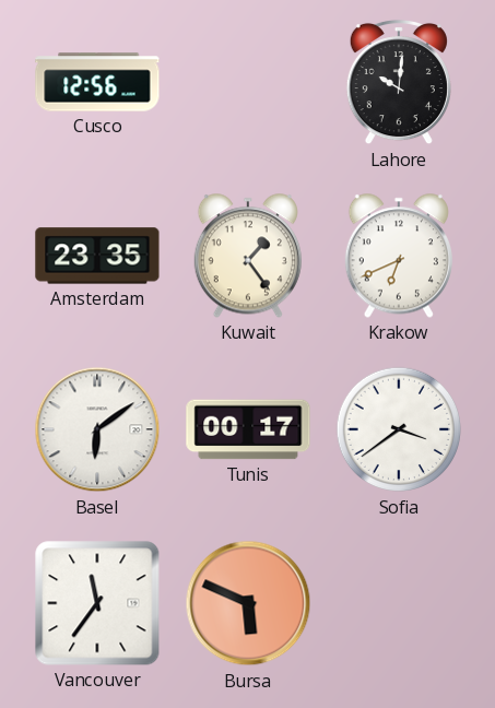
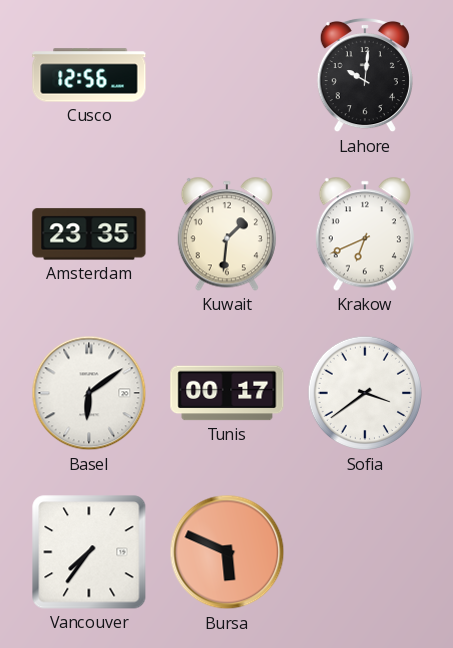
Kuwait: 1:24 -> 1:31 (227, 234)
Vancouver: 11:36 -> 7:36 (89, 552)
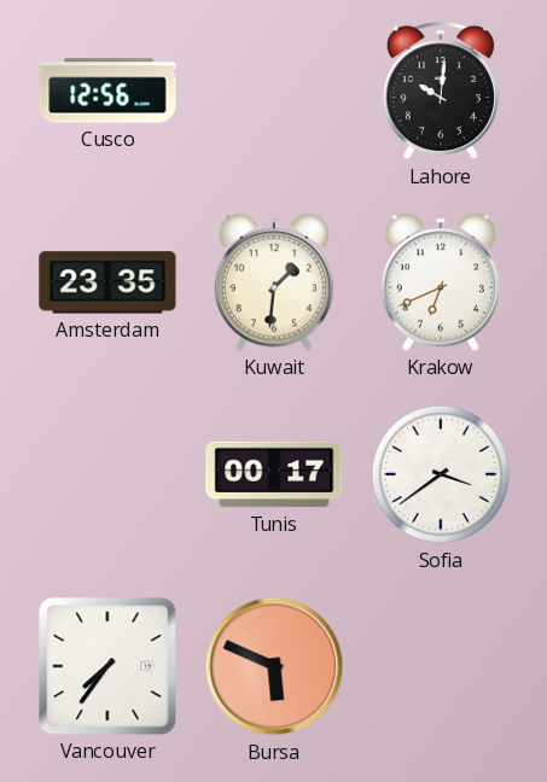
Basel: 6:09 -> none (89, 393)
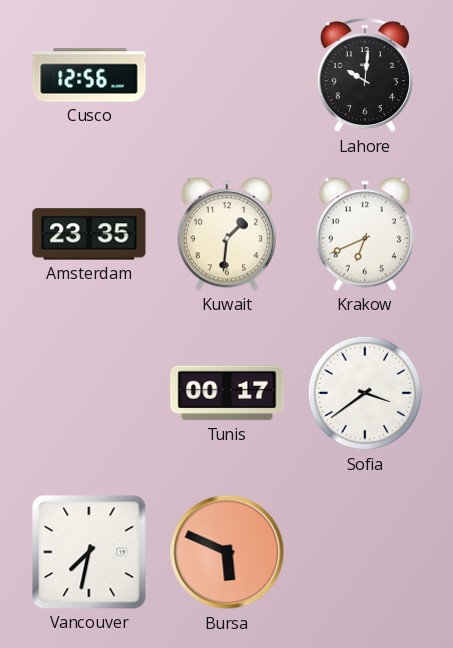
Vancouver: 7:36 -> 7:32 (89, 552)
